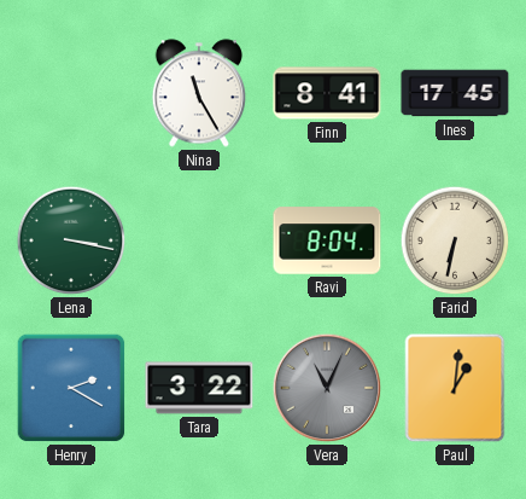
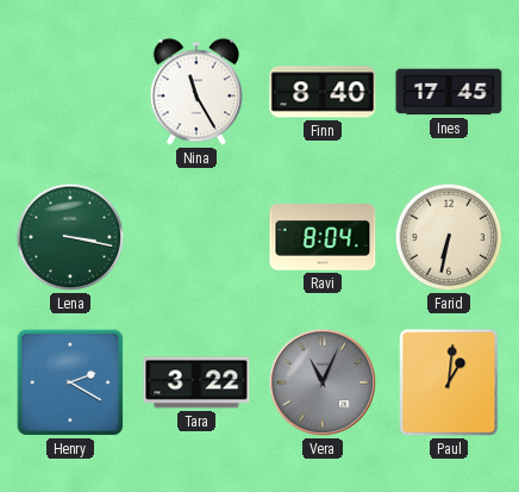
Finn: 8:41 -> 8:40 (323, 92)
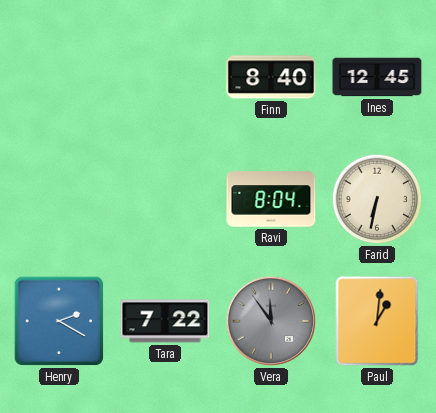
Nina: 11:25 -> none (195, 92)
Ines: 17:45 -> 12:45 (377, 77)
Lena: 3:17 -> none (70, 237)
Tara: 3:22 -> 7:22 (165, 321)
Vera: 11:04 -> 11:54 (271, 321)
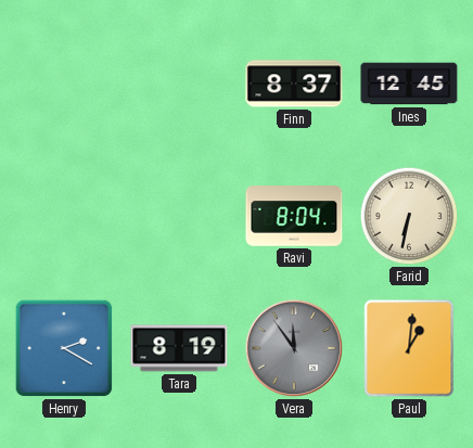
Finn: 8:40 -> 8:37 (294, 84)
Tara: 7:22 -> 8:19 (179, 348)
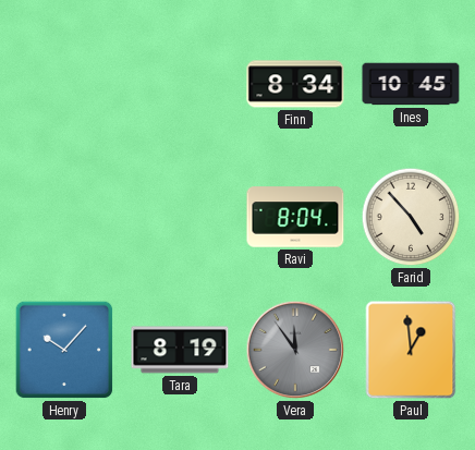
Finn: 8:37 -> 8:34 (295, 84)
Ines: 12:45 -> 10:45 (411, 84)
Farid: 6:32 -> 4:53 (411, 217)
Henry: 2:20 -> 10:07 (64, 350)
Paul: 1:01 -> 12:59 (411, 350)
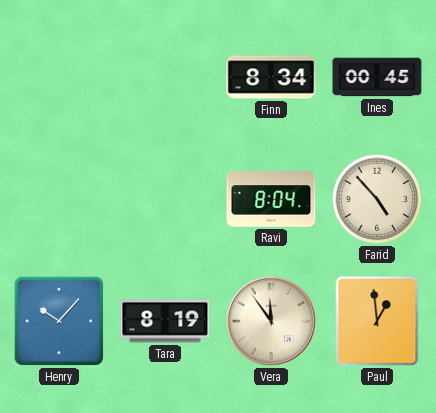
Ines: 10:45 -> 00:45 (377, 77)
Vera dial: grey -> cream (271, 321)
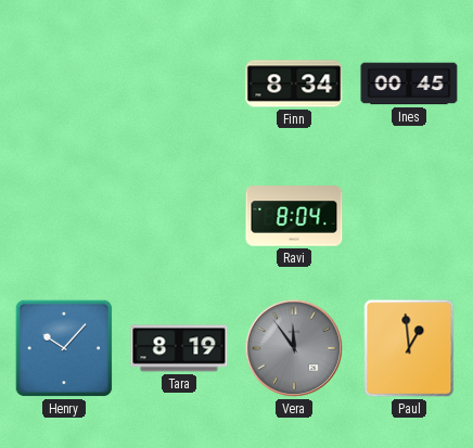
Farid: 4:53 -> none (377, 199)
Vera dial: cream -> grey (294, 348)
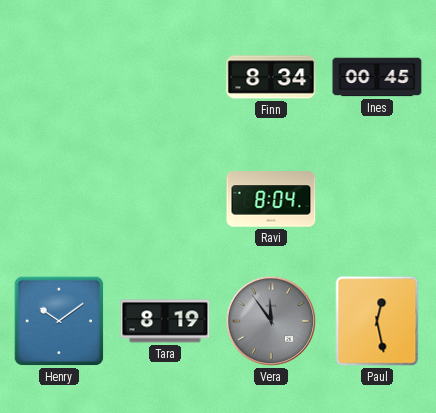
Henry: 10:07 -> 10:09 (59, 321)
Paul: 12:59 -> 12:28 (377, 321)
